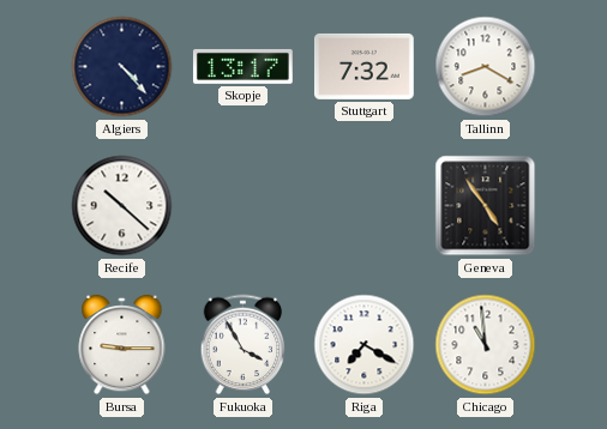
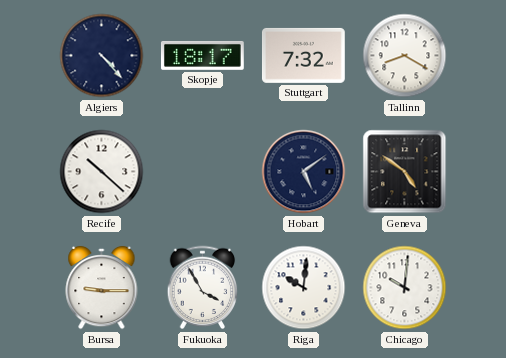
Skopje: 13:17 -> 18:17 (202, 55)
Hobart: none -> 5:09 (304, 172)
Geneva: 4:54 -> 4:51 (405, 172)
Riga: 7:20 -> 10:01 (304, 288)
Chicago: 10:59 -> 10:01 (405, 288)
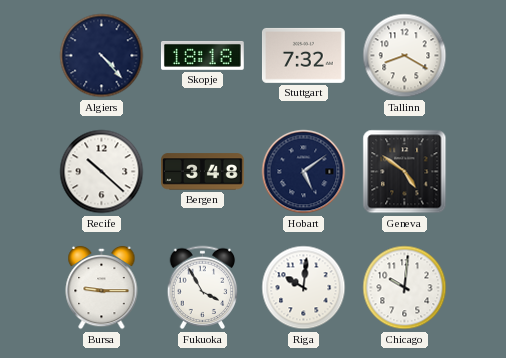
Skopje: 18:17 -> 18:18 (202, 55)
Bergen: none -> 3:48 (203, 172)
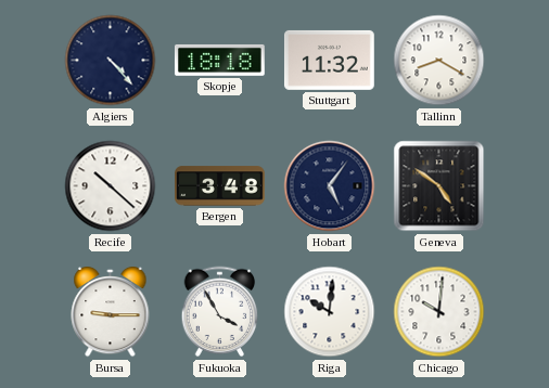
Stuttgart: 7:32 -> 11:32 (330, 60)
Hobart: 5:09 -> 5:06 (330, 186)
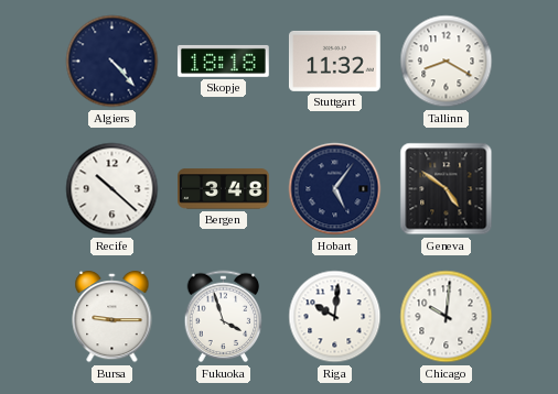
Fukuoka: 3:55 -> 3:57 (224, 317)
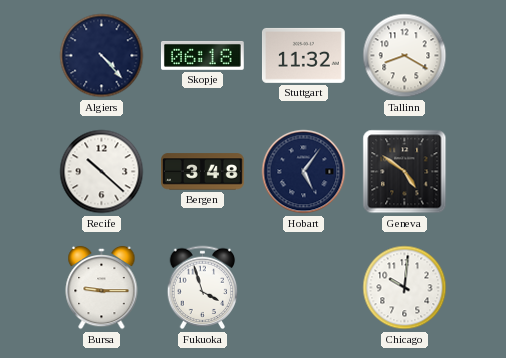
Skopje: 18:18 -> 06:18 (202, 55)
Riga: 10:01 -> none (335, 317)
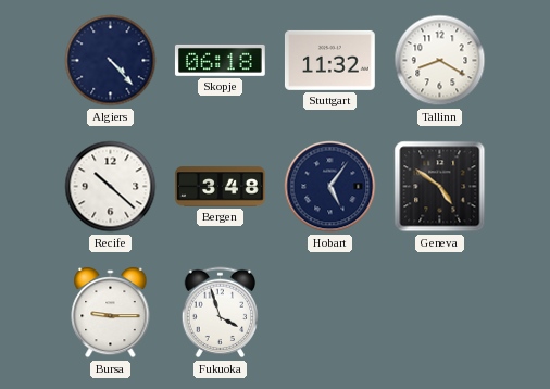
Chicago: 10:01 -> none (405, 288)
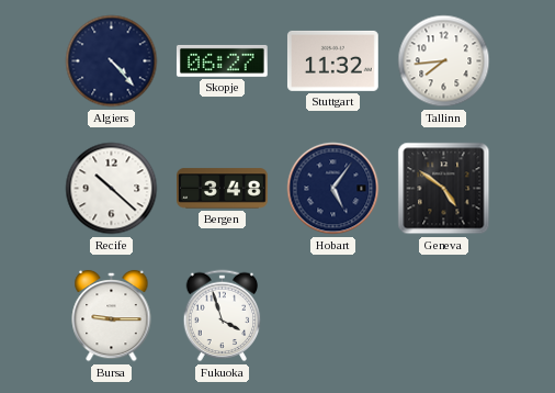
Skopje: 06:18 -> 06:27 (222, 60)
Tallinn: 8:20 -> 7:44 (444, 61)
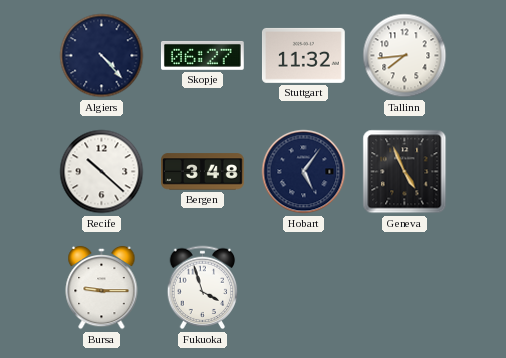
Geneva: 4:51 -> 4:56 (405, 172)
